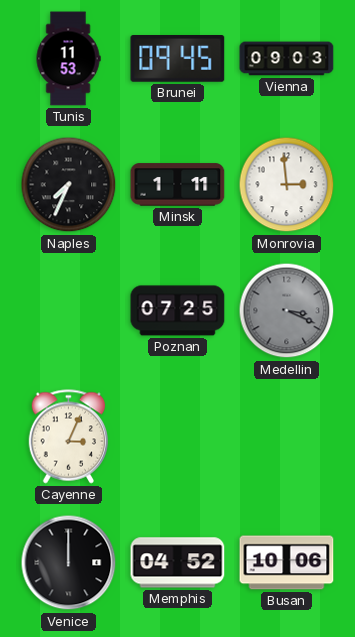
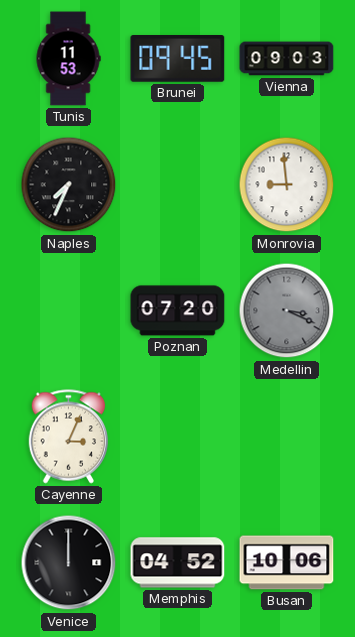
Minsk: 1:11 -> none (178, 185)
Monrovia: 2:59 -> 8:59 (287, 185)
Poznan: 07:25 -> 07:20 (178, 311)
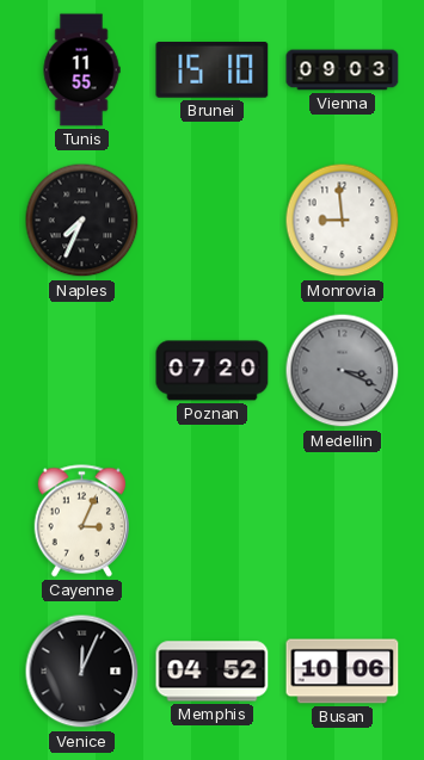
Tunis: 11:53 -> 11:55 (81, 70)
Brunei: 09:45 -> 15:10 (213, 70)
Venice: 12:00 -> 12:04 (82, 672)
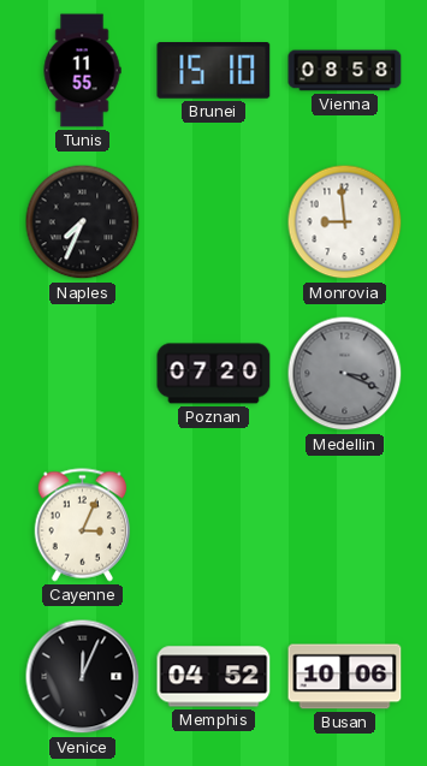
Vienna: 09:03 -> 08:58 (345, 71)
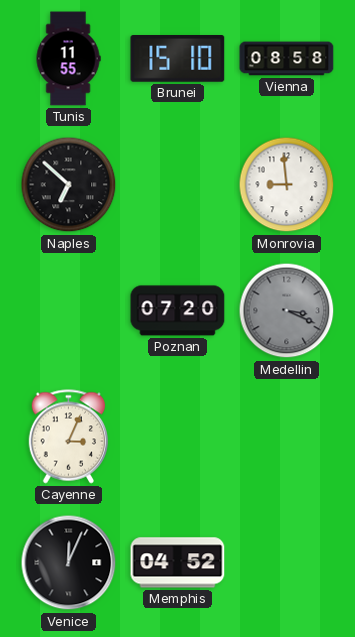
Naples: 7:34 -> 6:52 (69, 185)
Busan: 10:06 -> none (345, 677)
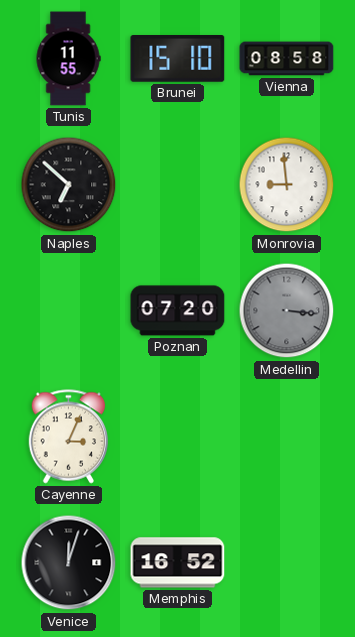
Medellin: 3:19 -> 3:16 (287, 311)
Venice: 12:04 -> 12:03 (69, 563)
Memphis: 04:52 -> 16:52 (178, 563)
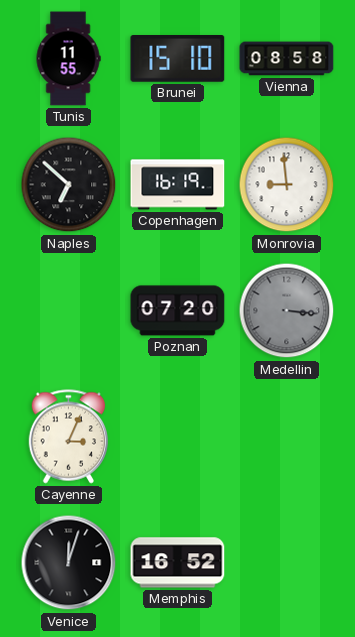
Copenhagen: none -> 16:19 (178, 185)
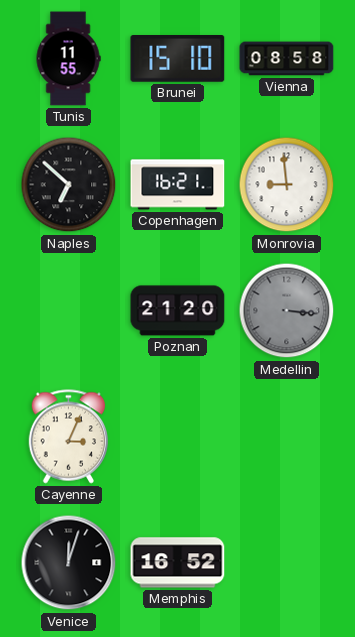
Copenhagen: 16:19 -> 16:21 (178, 185)
Poznan: 07:20 -> 21:20 (178, 311)
